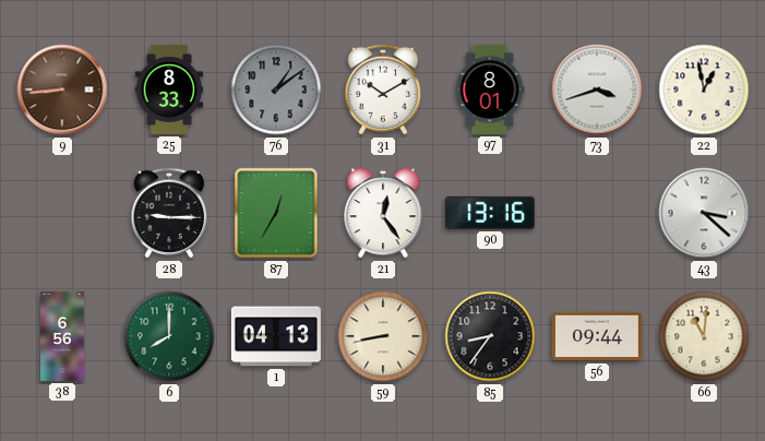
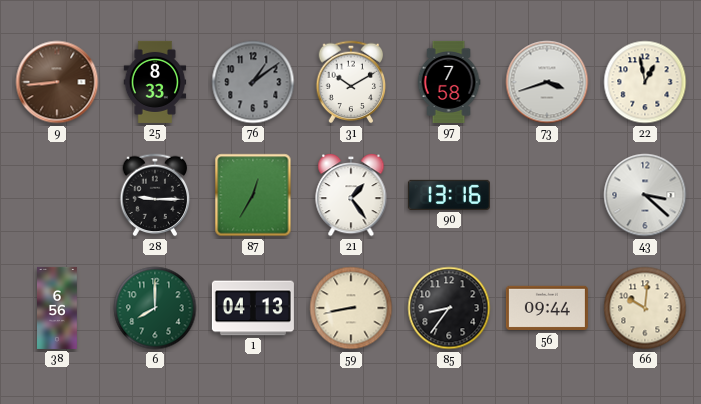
97: 8:01 -> 7:58 (449, 82)
21: 12:24 -> 1:24 (351, 196)
66: 11:01 -> 10:01 (645, 308)
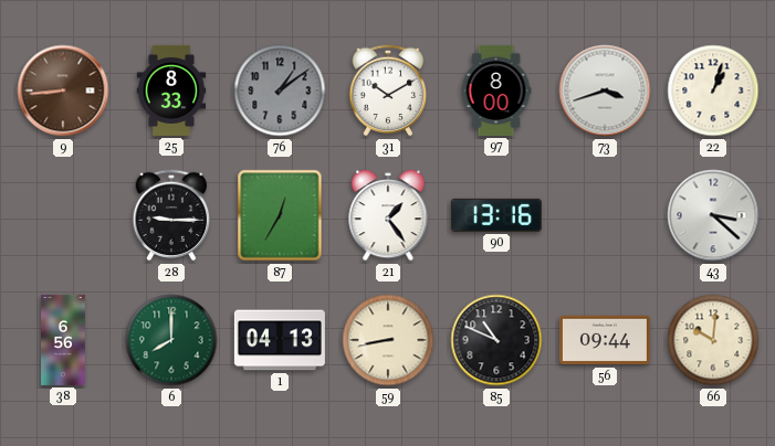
97: 7:58 -> 8:00 (496, 91)
22: 12:58 -> 1:03 (713, 91)
85: 8:36 -> 10:49 (496, 340)
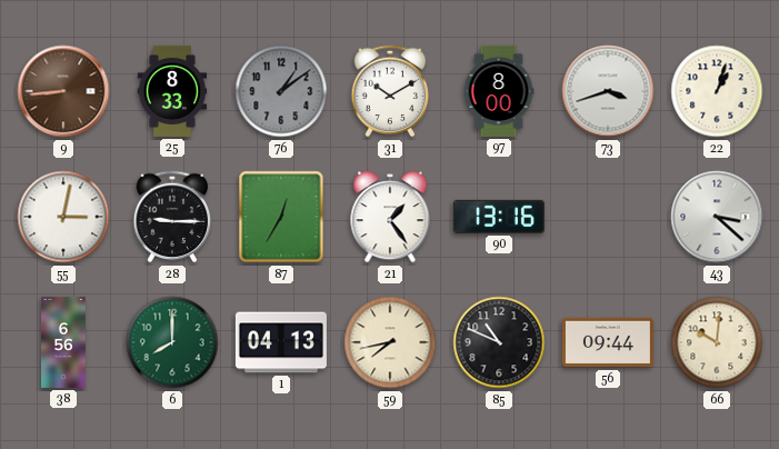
55: none -> 3:02 (63, 217)
59: 8:43 -> 7:43 (390, 342)
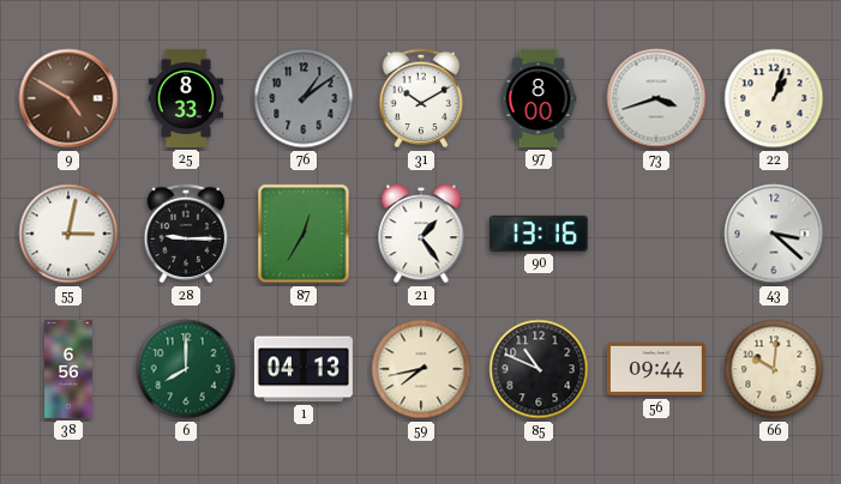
9: 8:44 -> 4:50 (68, 98)
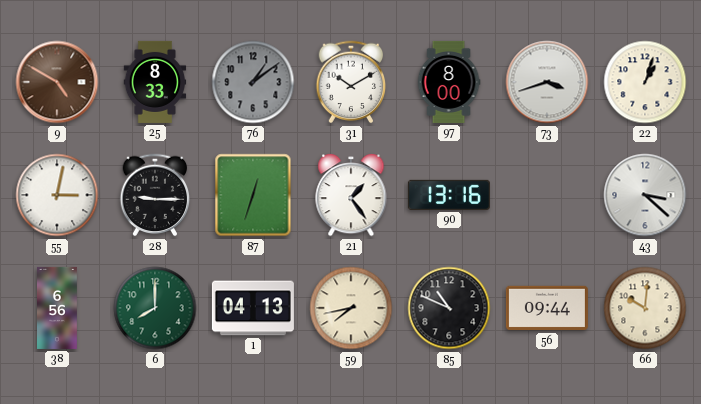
87: 12:35 -> 12:33 (253, 195)
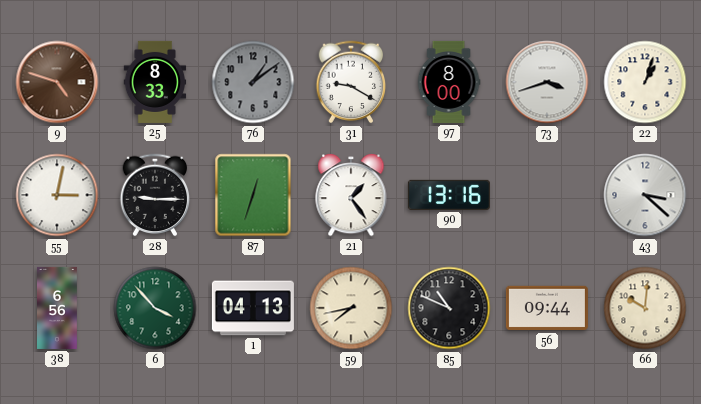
9: 4:50 -> 4:48 (57, 82)
31: 10:10 -> 9:20 (351, 82)
6: 8:00 -> 3:53 (155, 308)
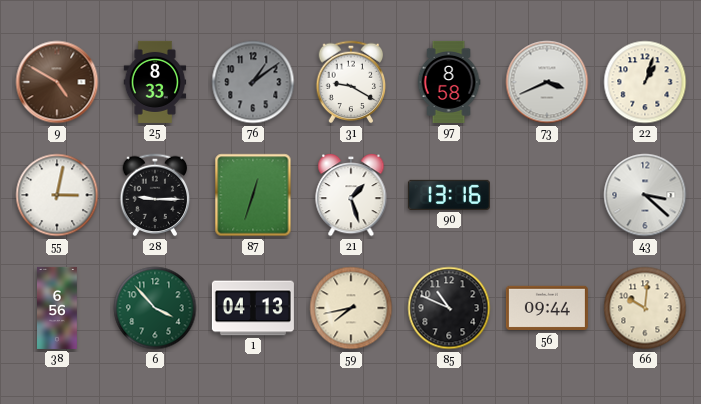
9: 4:48 -> 4:50 (57, 82)
97: 8:00 -> 8:58 (449, 82)
73: 3:42 -> 3:41 (547, 82)
21: 1:24 -> 1:27 (351, 196)
